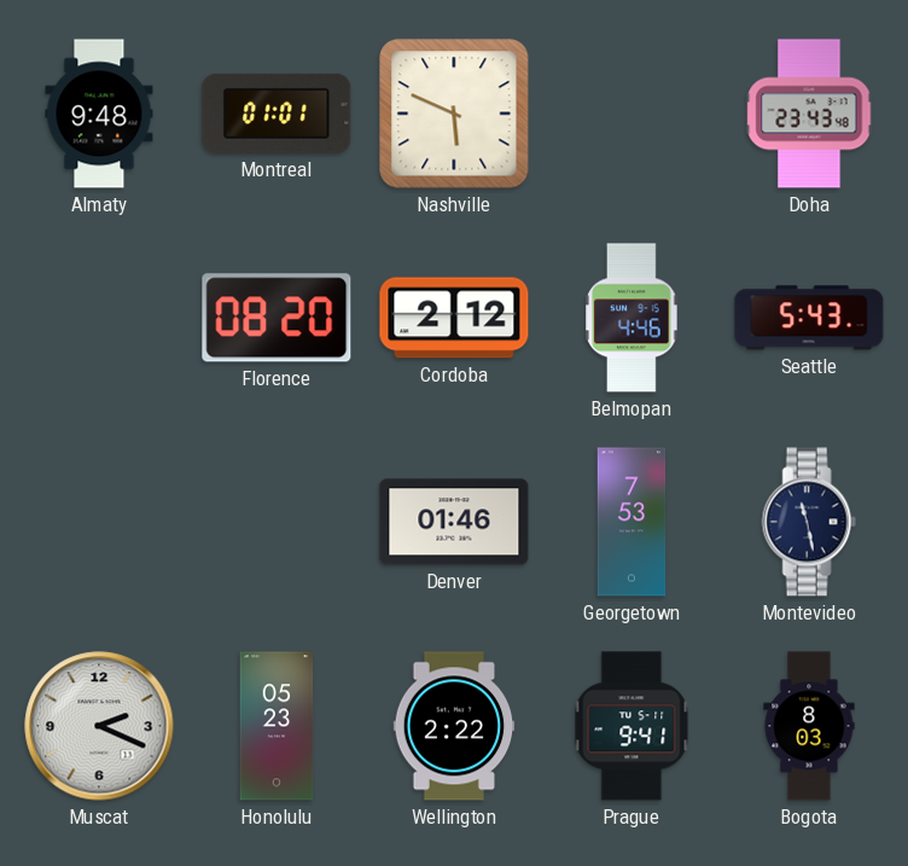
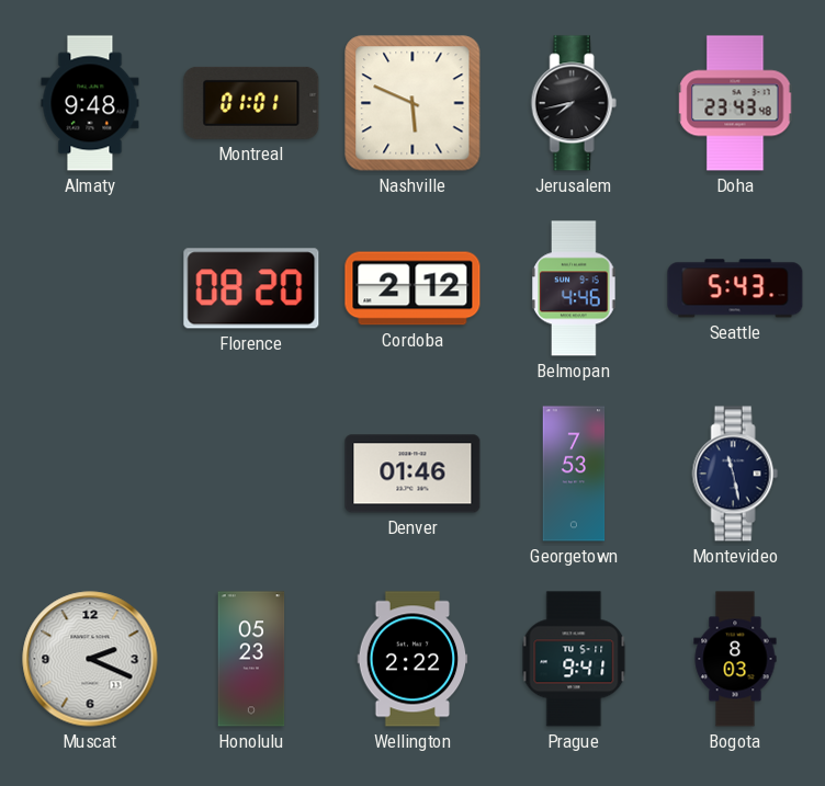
Jerusalem: none -> 7:43 (574, 103)
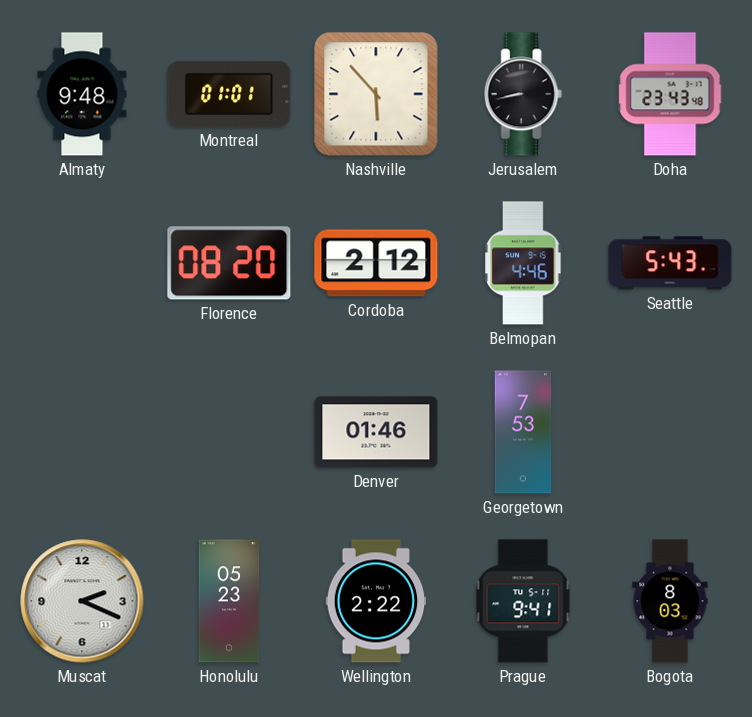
Nashville: 5:49 -> 5:53 (376, 94)
Jerusalem: 7:43 -> 8:43 (523, 94)
Montevideo: 11:28 -> none (735, 474)
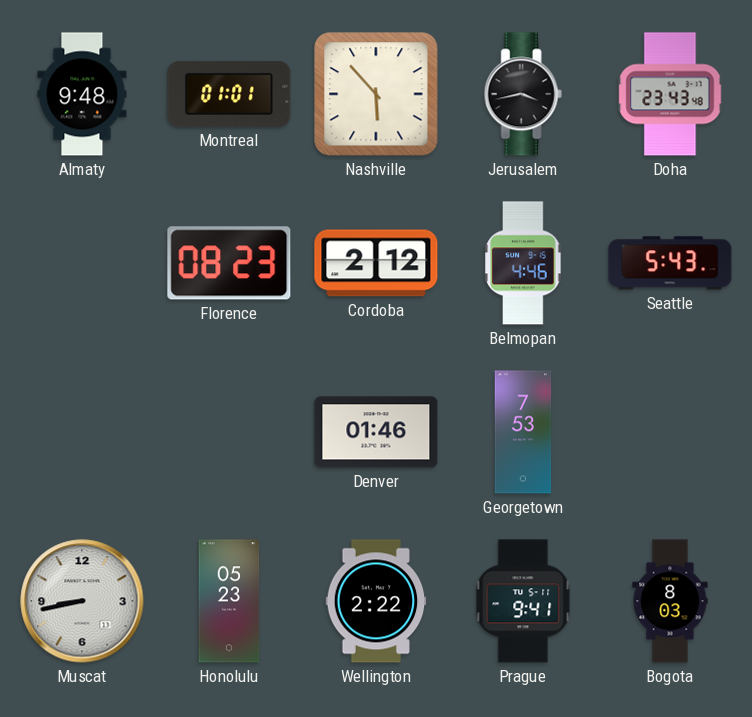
Jerusalem: 8:43 -> 3:43 (523, 94)
Florence: 08:20 -> 08:23 (229, 263)
Muscat: 2:19 -> 8:43 (82, 601)
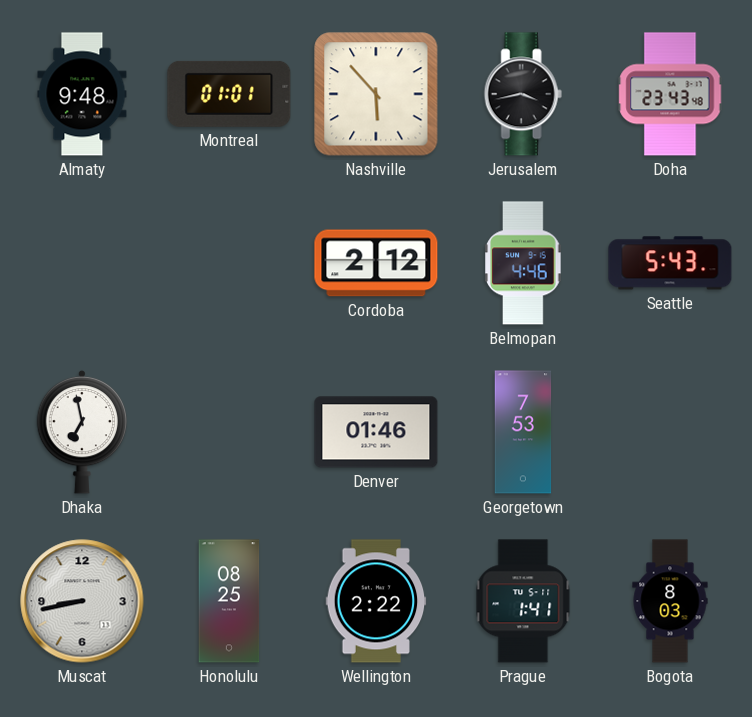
Florence: 08:23 -> none (229, 263)
Dhaka: none -> 6:58 (82, 432)
Honolulu: 05:23 -> 08:25 (229, 601)
Prague: 9:41 -> 1:41 (523, 601)
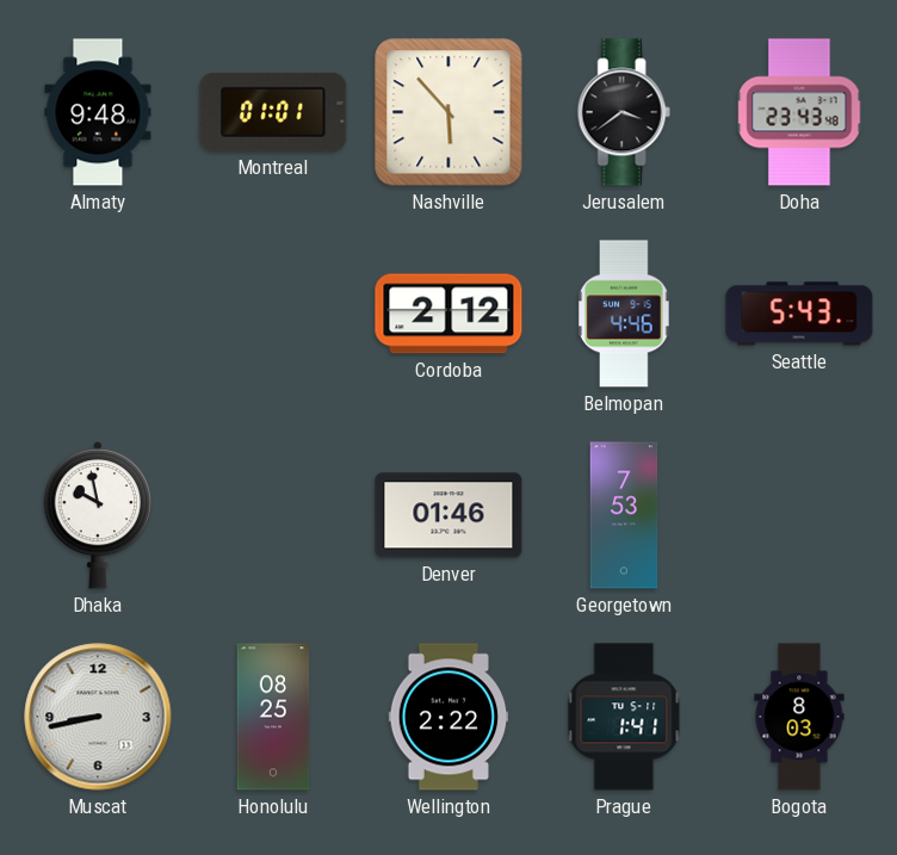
Jerusalem: 3:43 -> 3:39 (624, 112)
Dhaka: 6:58 -> 9:58 (98, 515)
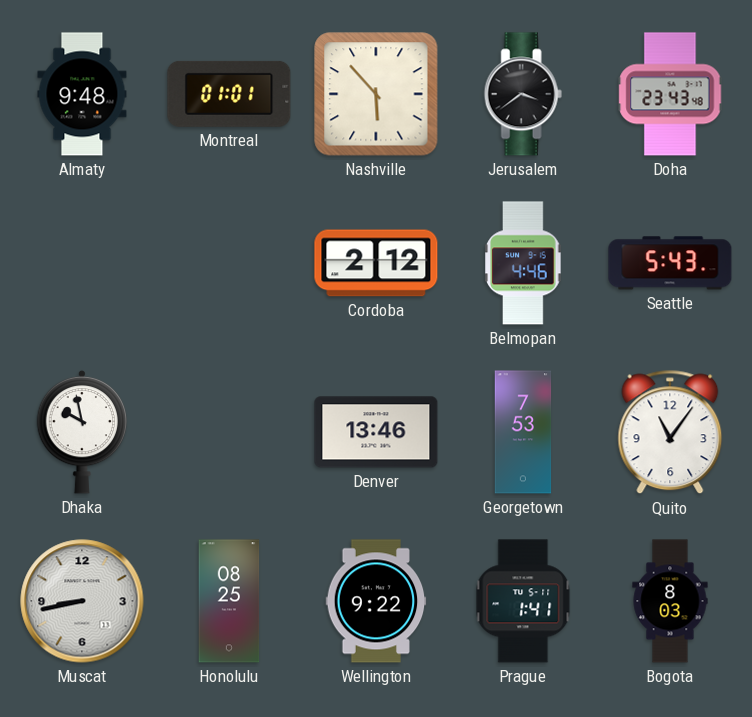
Denver: 01:46 -> 13:46 (376, 432)
Quito: none -> 11:06 (670, 432)
Wellington: 2:22 -> 9:22 (376, 601)
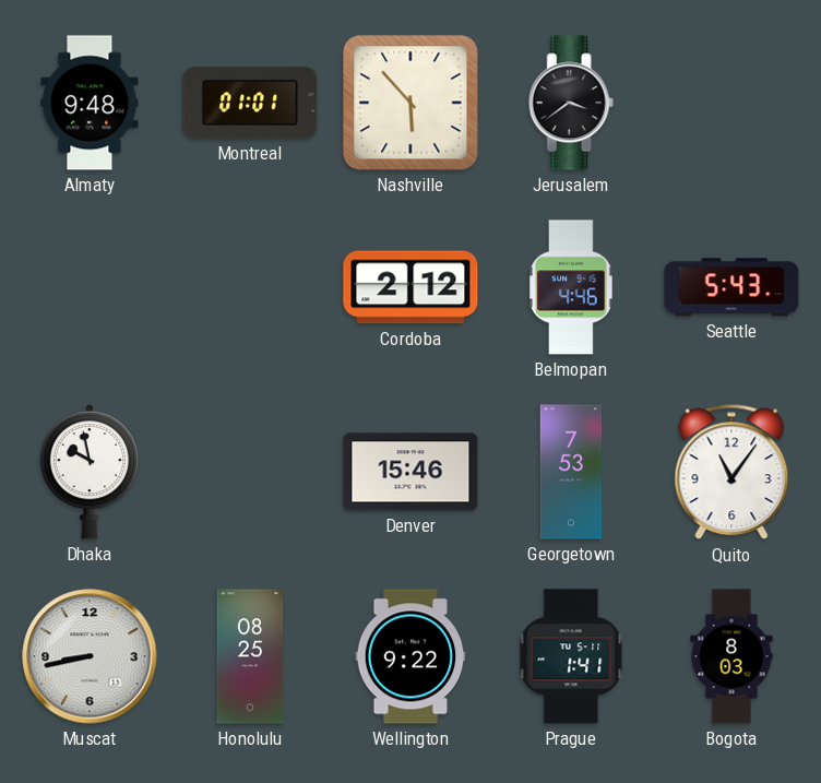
Doha: 23:43 -> none (670, 94)
Denver: 13:46 -> 15:46 (410, 472)
